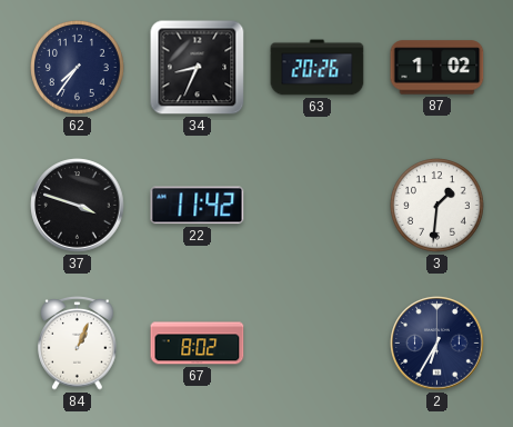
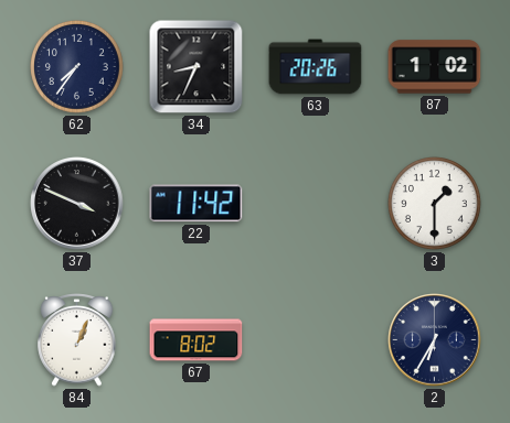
37: 3:48 -> 3:49 (77, 204)
3: 1:31 -> 1:30 (435, 204)
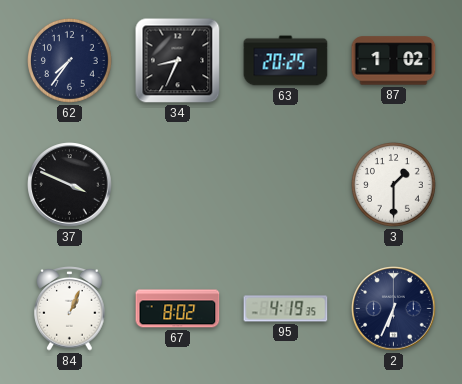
63: 20:26 -> 20:25 (286, 61)
22: 11:42 -> none (196, 204)
95: none -> 4:19 (286, 309)
2: 6:35 -> 6:34 (394, 309)
